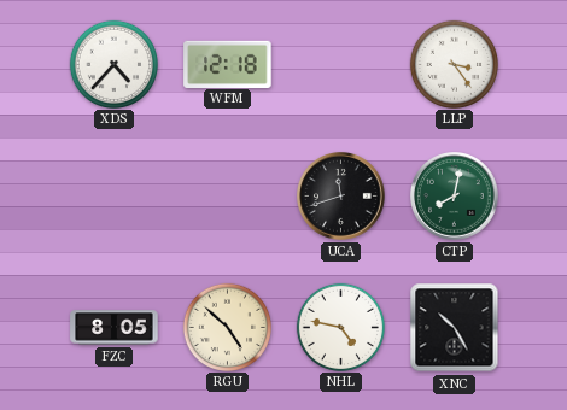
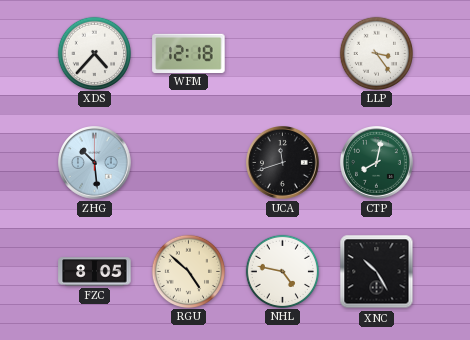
ZHG: none -> 10:29 (95, 163)
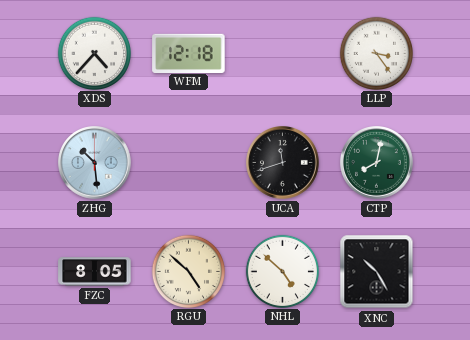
NHL: 4:47 -> 4:52 (282, 271)
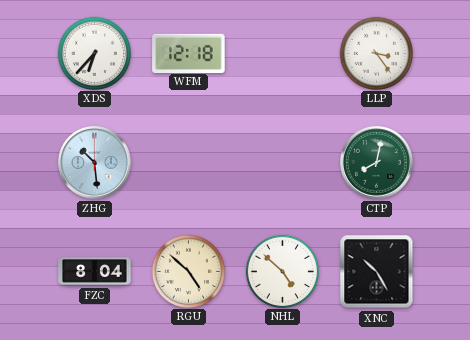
XDS: 4:37 -> 6:37 (94, 53)
UCA: 11:42 -> none (283, 163)
FZC: 8:05 -> 8:04 (95, 272)
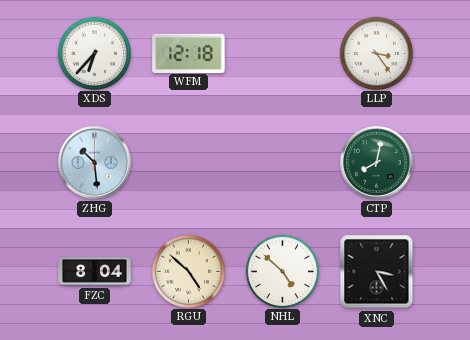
XNC: 10:25 -> 3:25 (377, 272)
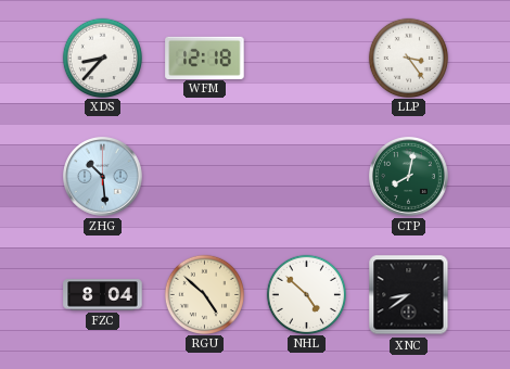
XDS: 6:37 -> 8:37 (102, 58)
XNC: 3:25 -> 8:39 (409, 295)
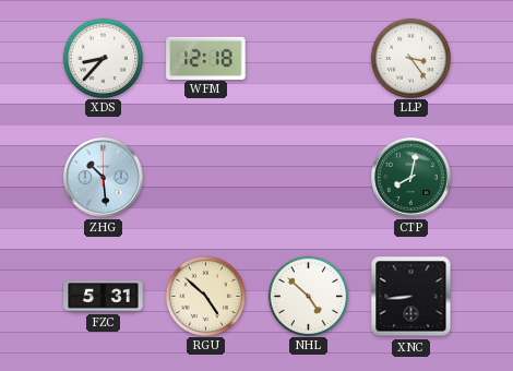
FZC: 8:04 -> 5:31 (104, 297)
XNC: 8:39 -> 8:44 (411, 297)
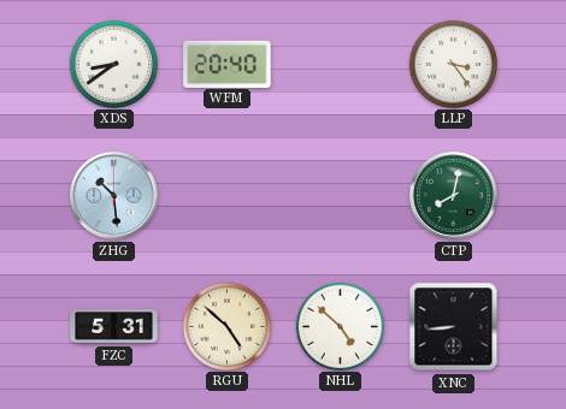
XDS: 8:37 -> 8:39 (113, 64)
WFM: 12:18 -> 20:40 (228, 64)
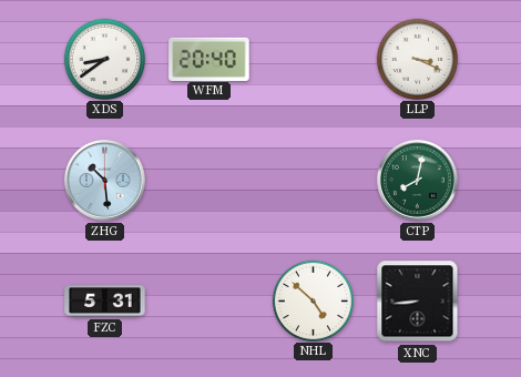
LLP: 3:24 -> 3:19 (417, 59)
RGU: 4:52 -> none (226, 326)
